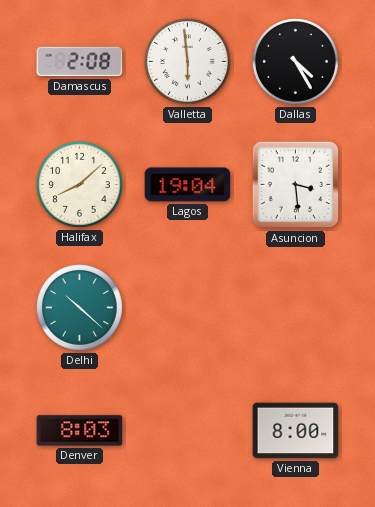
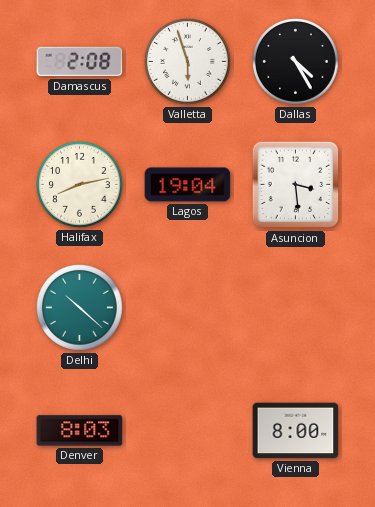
Valletta: 5:59 -> 5:57 (187, 61)
Halifax: 8:08 -> 8:13 (79, 184)
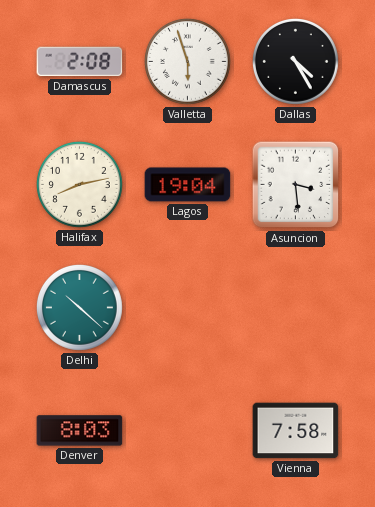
Vienna: 8:00 -> 7:58 (296, 431)
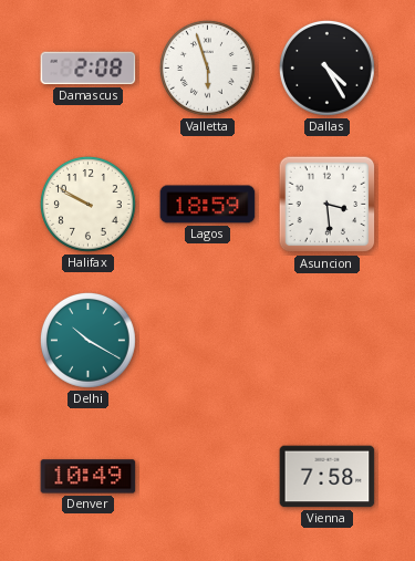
Halifax: 8:13 -> 9:50 (87, 204)
Lagos: 19:04 -> 18:59 (208, 205)
Delhi: 10:22 -> 10:20 (87, 340)
Denver: 8:03 -> 10:49 (89, 477)
